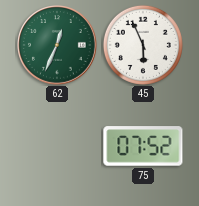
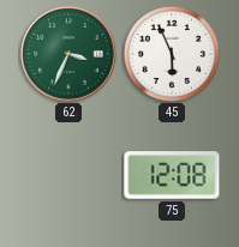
62: 12:34 -> 3:34 (70, 55)
75: 07:52 -> 12:08 (172, 175)
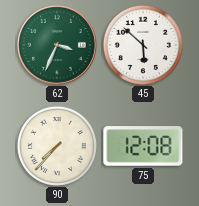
45: 5:56 -> 5:52 (143, 45)
90: none -> 7:37 (57, 146)
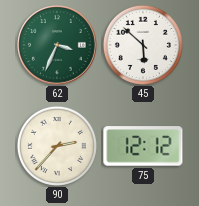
90: 7:37 -> 2:37 (57, 146)
75: 12:08 -> 12:12 (143, 146)
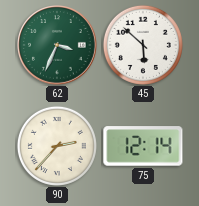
75: 12:12 -> 12:14 (143, 146)
